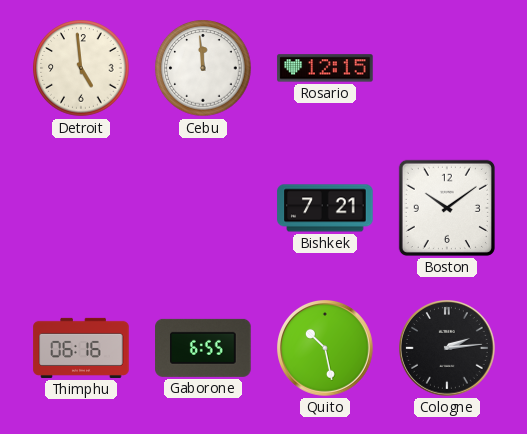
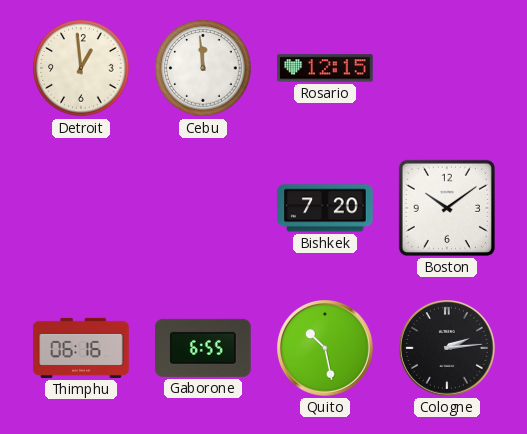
Detroit: 4:59 -> 12:59 (81, 68)
Bishkek: 7:21 -> 7:20 (325, 208)
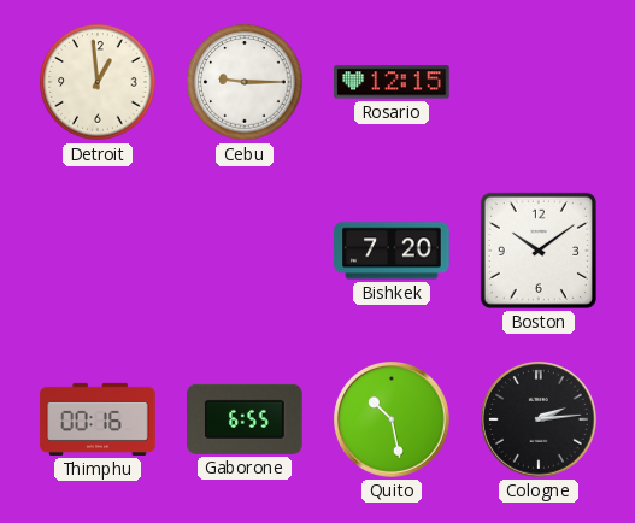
Cebu: 11:59 -> 9:15 (245, 82)
Thimphu: 06:16 -> 00:16 (98, 419)
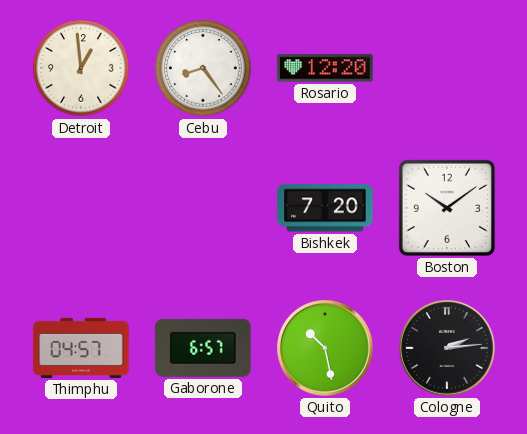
Cebu: 9:15 -> 8:24 (203, 68)
Rosario: 12:15 -> 12:20 (325, 68)
Thimphu: 00:16 -> 04:57 (81, 348)
Gaborone: 6:55 -> 6:57 (203, 348)
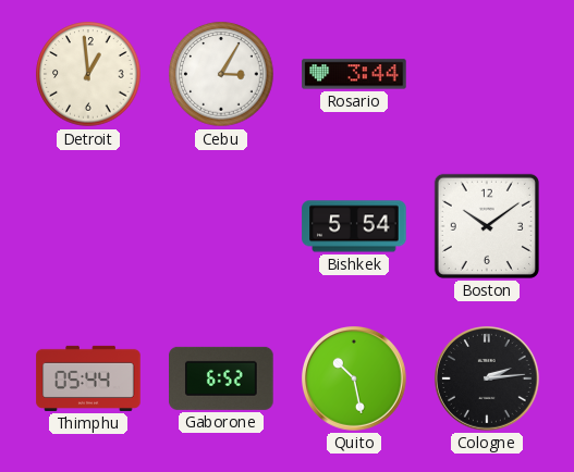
Cebu: 8:24 -> 3:05 (221, 74)
Rosario: 12:20 -> 3:44 (354, 74)
Bishkek: 7:20 -> 5:54 (354, 226)
Thimphu: 04:57 -> 05:44 (88, 378)
Gaborone: 6:57 -> 6:52 (221, 378)
